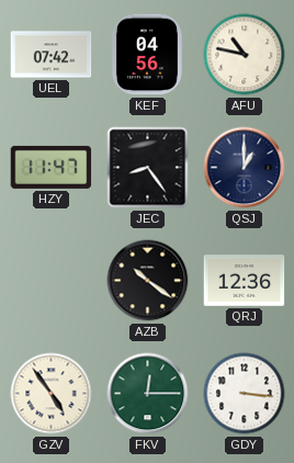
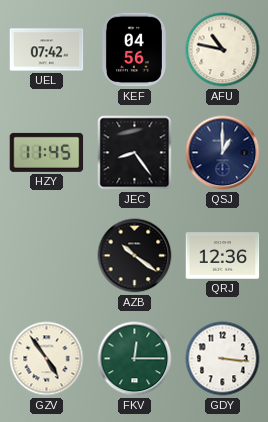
HZY: 11:47 -> 11:45 (47, 152)
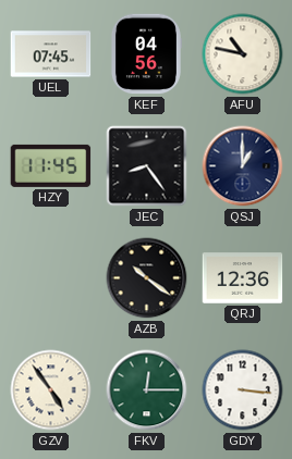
UEL: 07:42 -> 07:45 (51, 54)
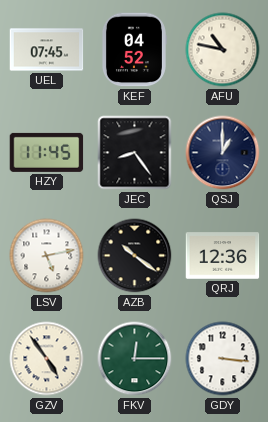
KEF: 04:56 -> 04:52 (134, 50)
LSV: none -> 5:13 (47, 256)
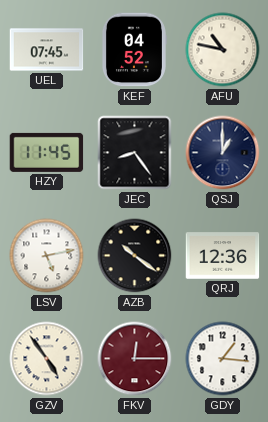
FKV dial: green -> burgundy (135, 359)
GDY: 3:16 -> 1:16 (223, 359)
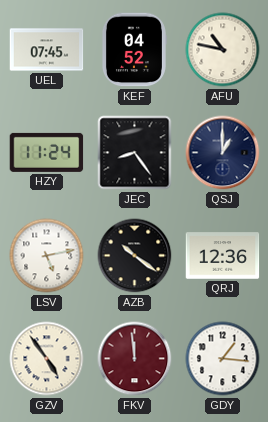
HZY: 11:45 -> 11:24 (47, 152)
FKV: 12:15 -> 11:59 (135, 359)
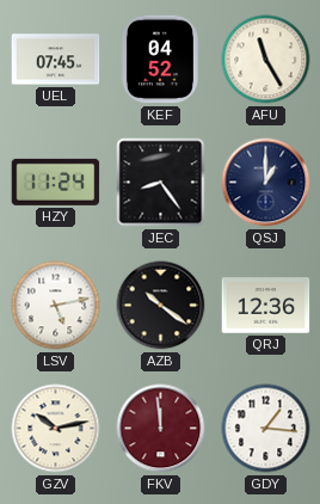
AFU: 10:47 -> 11:25 (266, 60)
GZV: 4:54 -> 10:13 (56, 429)
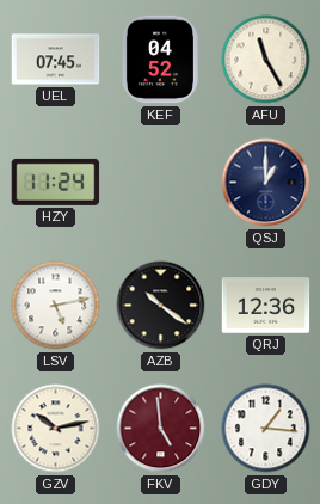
JEC: 8:24 -> none (161, 183)
FKV: 11:59 -> 4:59 (161, 429)
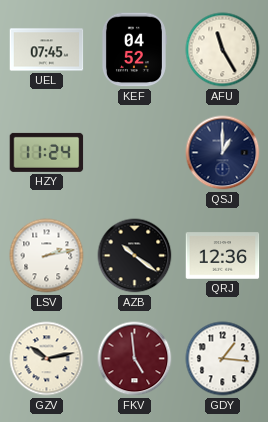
LSV: 5:13 -> 2:13 (47, 256)
